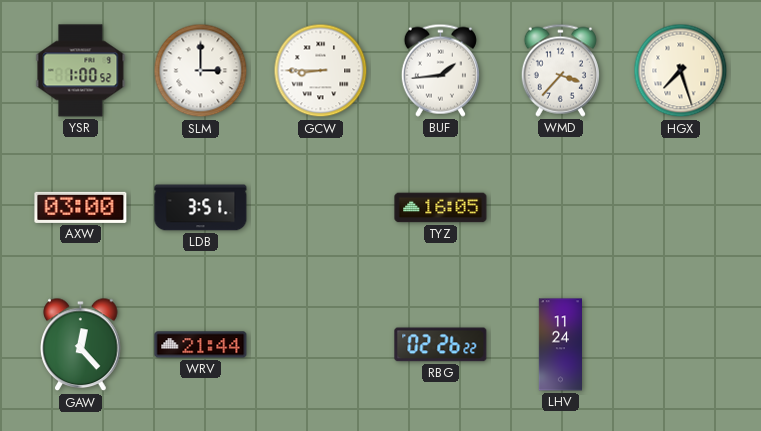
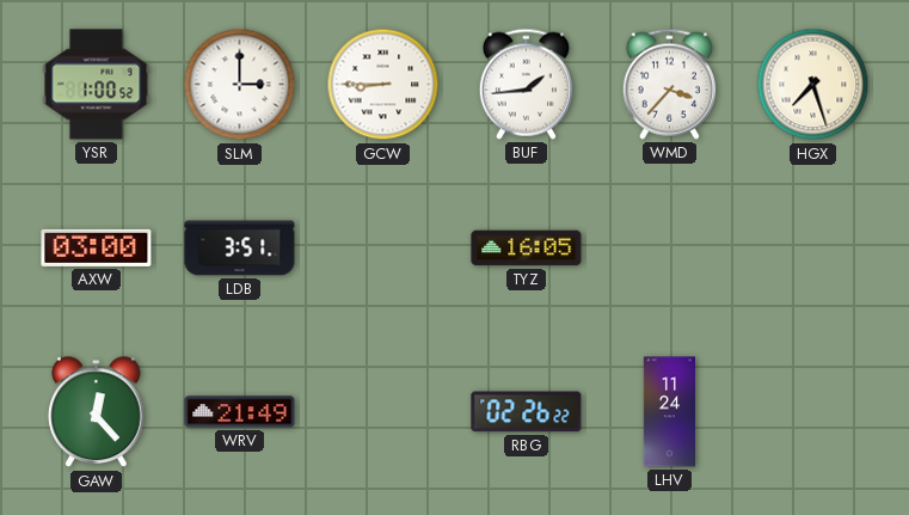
WRV: 21:44 -> 21:49 (240, 412)
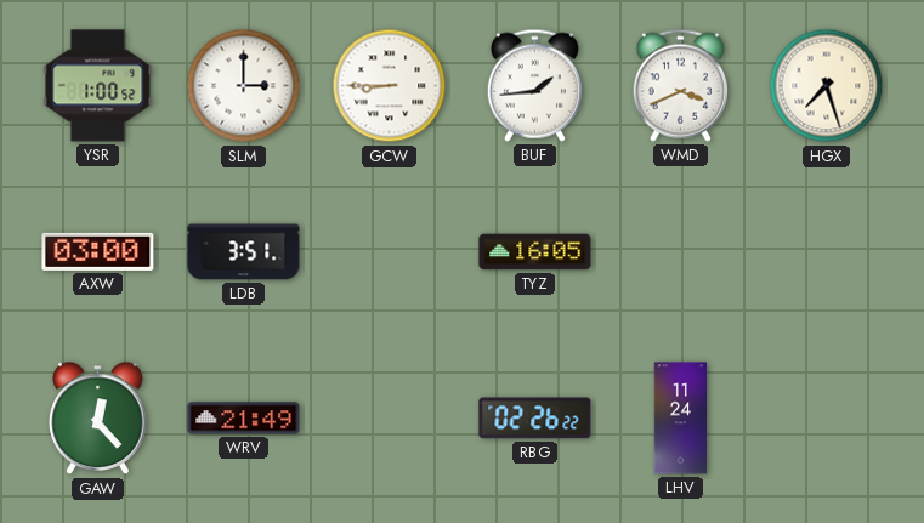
WMD: 3:37 -> 3:41 (680, 85)
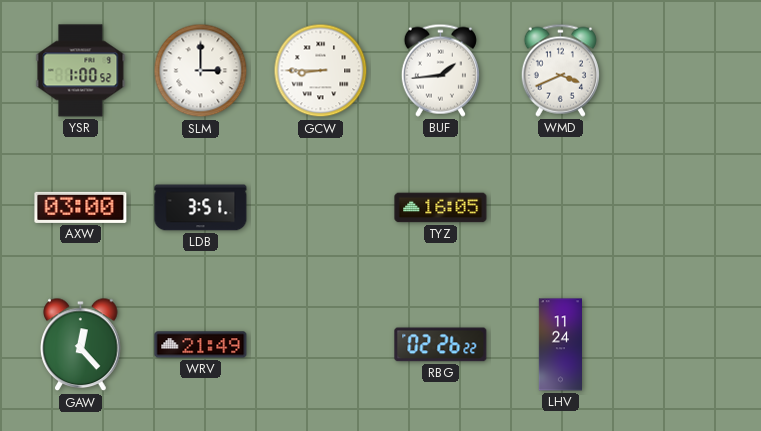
HGX: 7:27 -> none (827, 86)
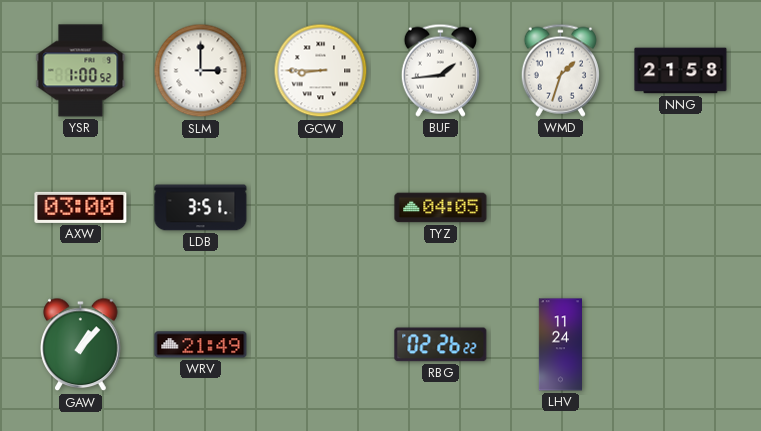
WMD: 3:41 -> 1:33 (560, 70)
NNG: none -> 21:58 (681, 71)
TYZ: 16:05 -> 04:05 (441, 208)
GAW: 12:23 -> 1:07 (81, 345)
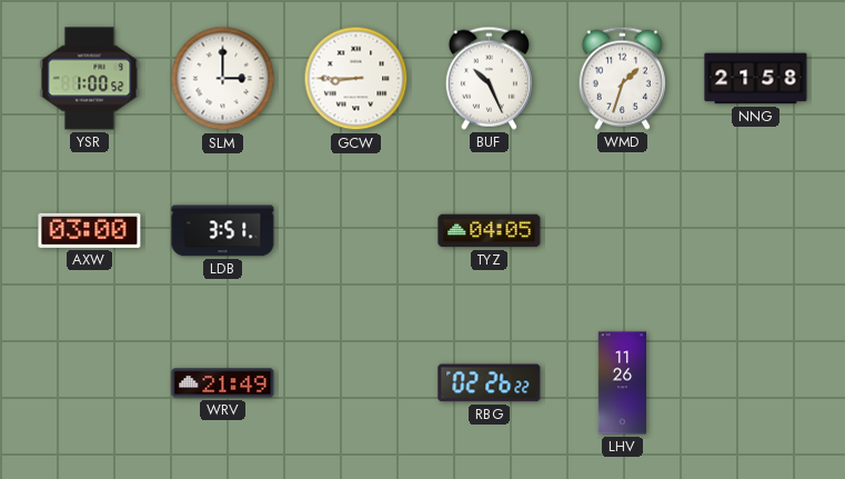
BUF: 1:44 -> 10:26 (489, 78)
GAW: 1:07 -> none (81, 345)
LHV: 11:24 -> 11:26 (622, 383)
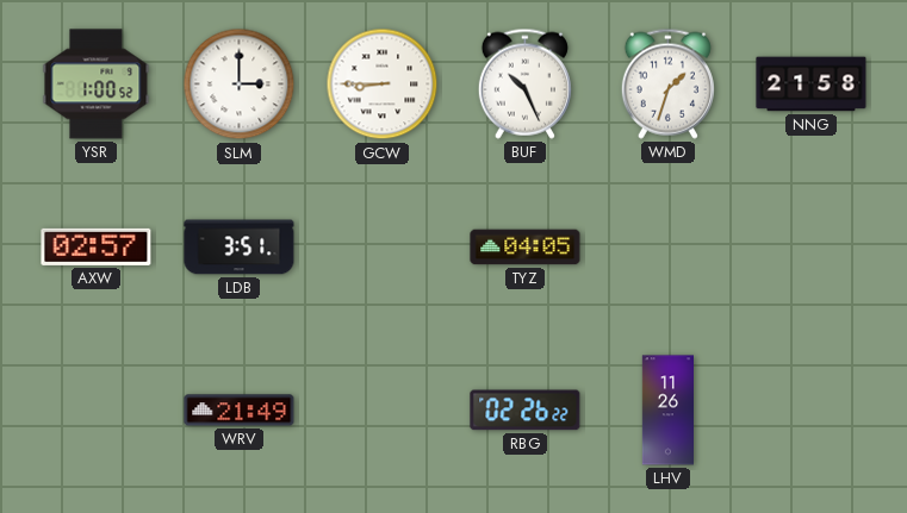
AXW: 03:00 -> 02:57 (97, 246)
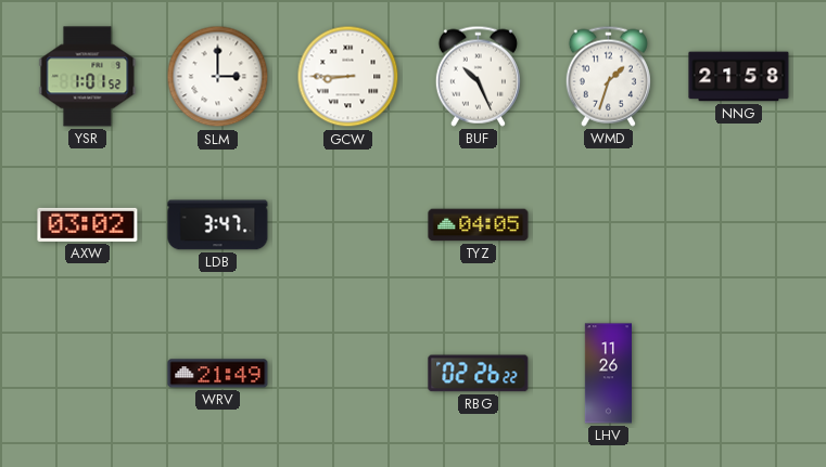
YSR: 1:00 -> 1:01 (88, 77)
AXW: 02:57 -> 03:02 (88, 224)
LDB: 3:51 -> 3:47 (218, 225)
